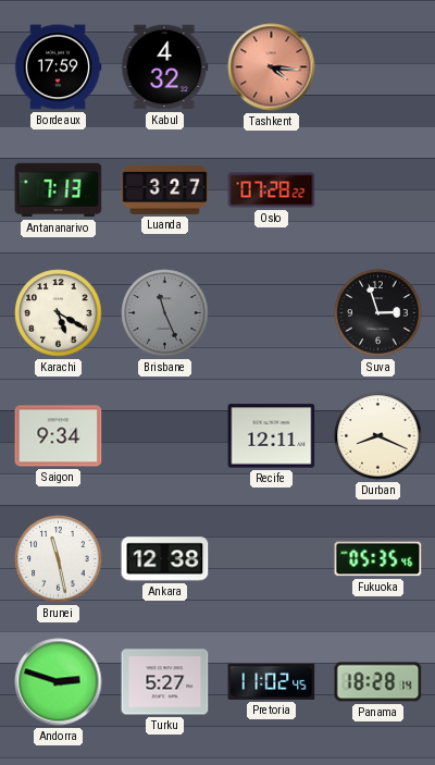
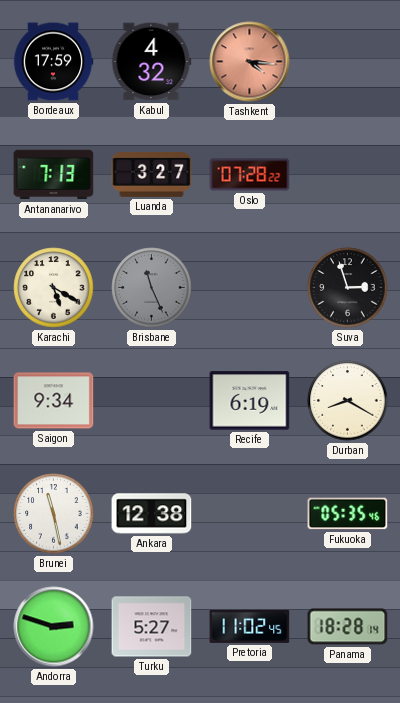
Recife: 12:11 -> 6:19 (250, 401)
Durban: 8:19 -> 8:20 (348, 401)
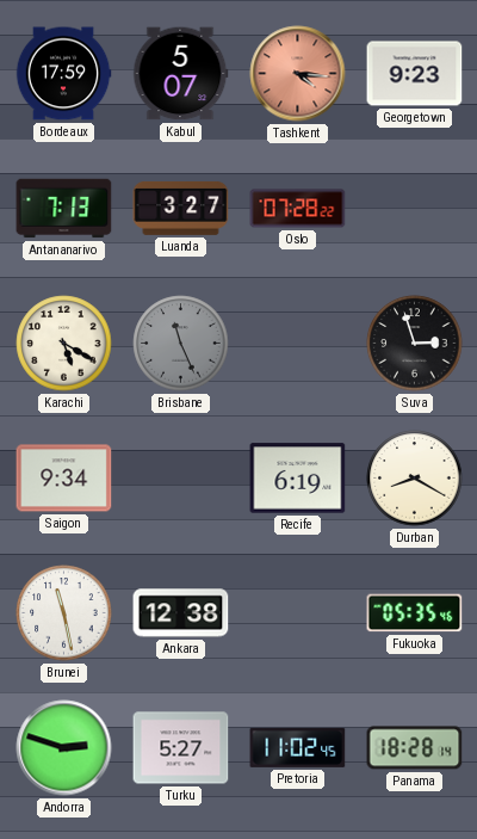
Kabul: 4:32 -> 5:07 (181, 74)
Georgetown: none -> 9:23 (415, 74)
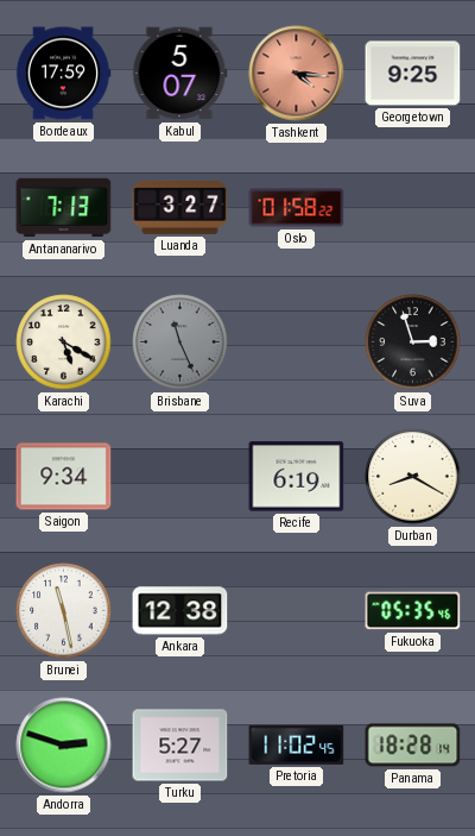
Georgetown: 9:23 -> 9:25 (413, 74)
Oslo: 07:28 -> 01:58 (297, 208)
